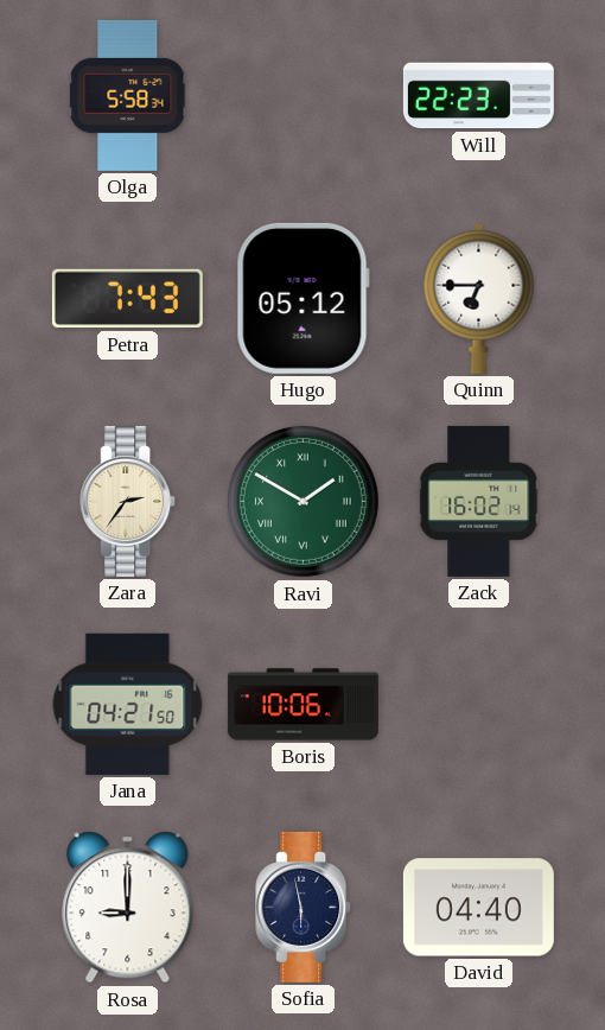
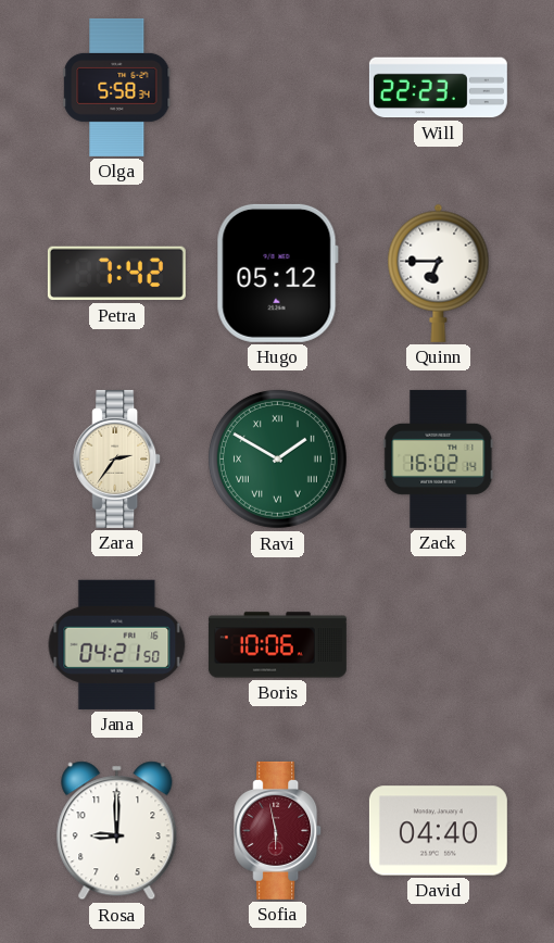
Petra: 7:43 -> 7:42 (116, 274)
Sofia dial: navy -> burgundy (278, 830)
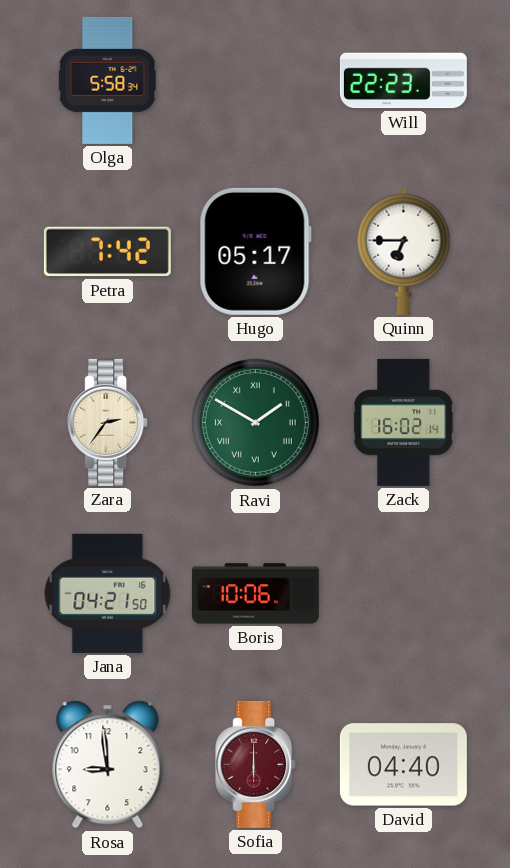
Hugo: 05:12 -> 05:17 (255, 251)
Rosa: 9:00 -> 8:59 (108, 765)
Sofia: 5:58 -> 6:00 (256, 764)
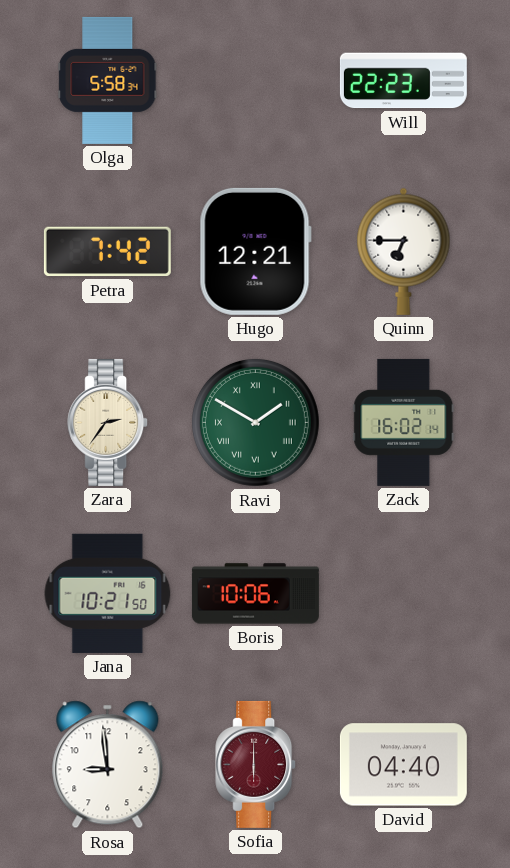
Hugo: 05:17 -> 12:21 (255, 251)
Jana: 04:21 -> 10:21 (108, 593)
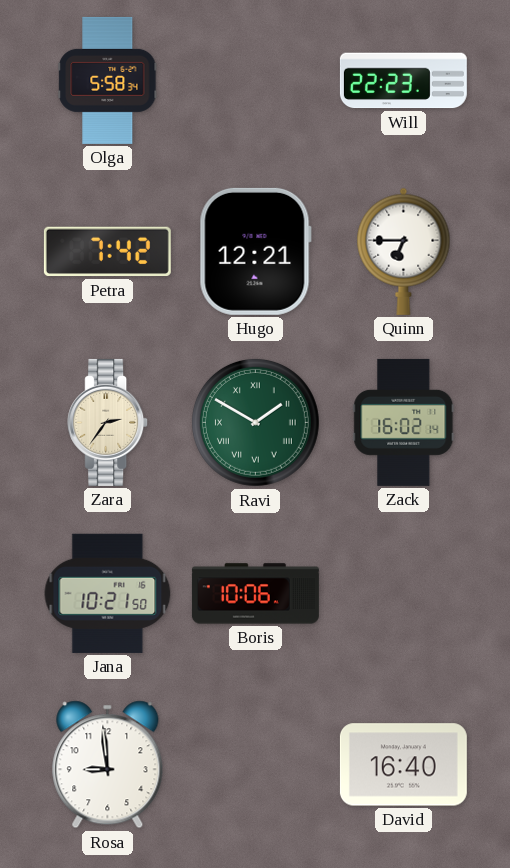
Sofia: 6:00 -> none (256, 764)
David: 04:40 -> 16:40 (403, 765)
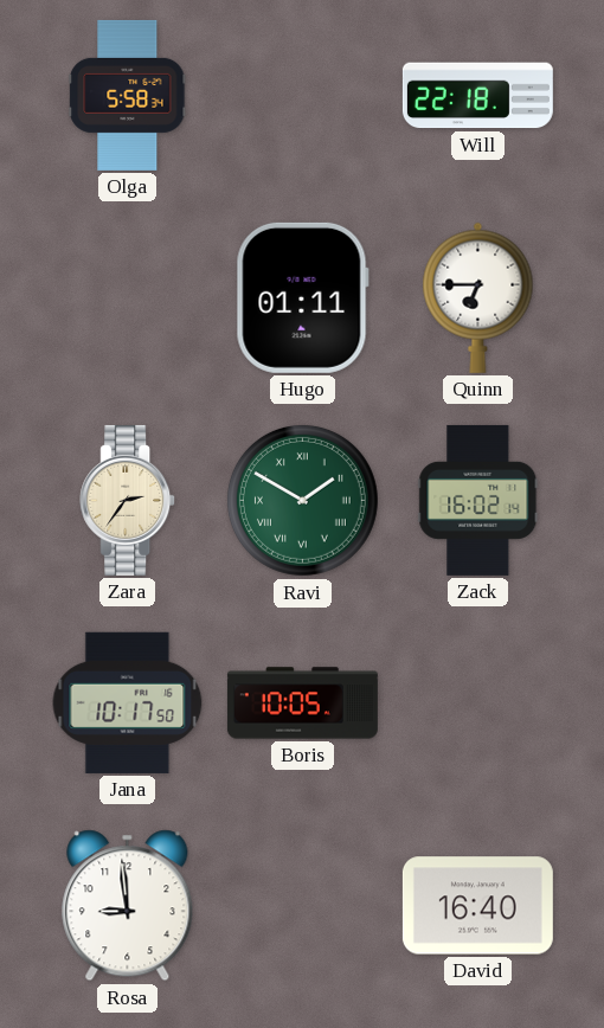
Will: 22:23 -> 22:18 (477, 96)
Petra: 7:42 -> none (107, 252)
Hugo: 12:21 -> 01:11 (302, 297)
Jana: 10:21 -> 10:17 (128, 702)
Boris: 10:06 -> 10:05 (302, 703)
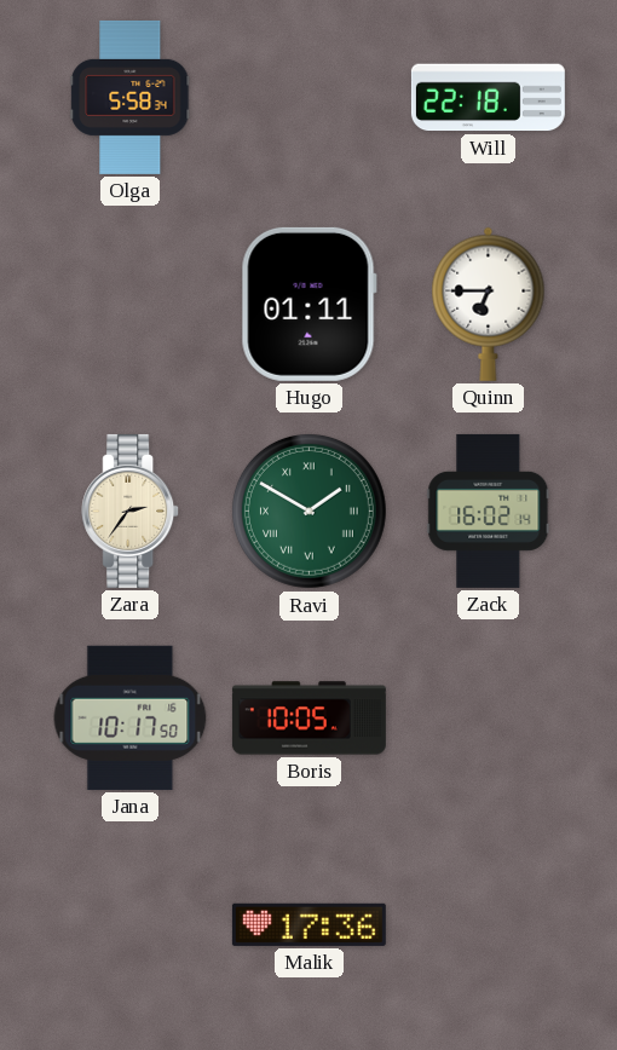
Rosa: 8:59 -> none (128, 906)
Malik: none -> 17:36 (308, 924)
David: 16:40 -> none (477, 906)
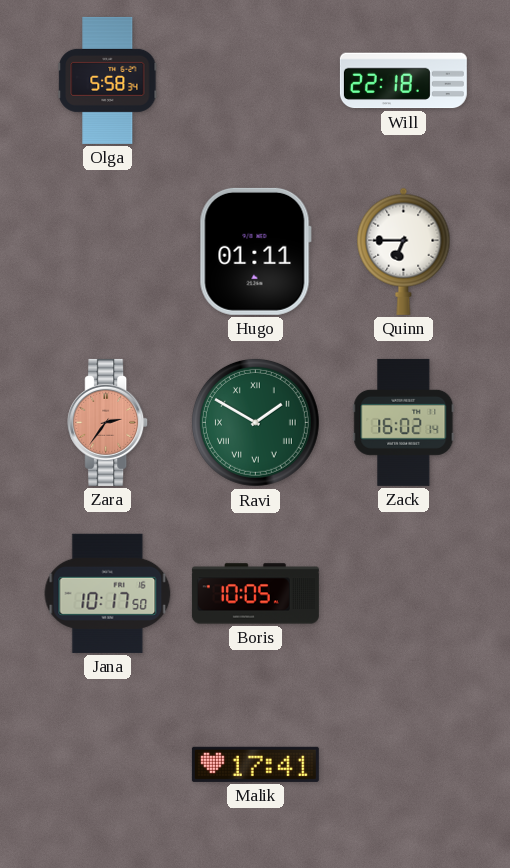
Zara dial: cream -> salmon (108, 422)
Malik: 17:36 -> 17:41 (255, 764)
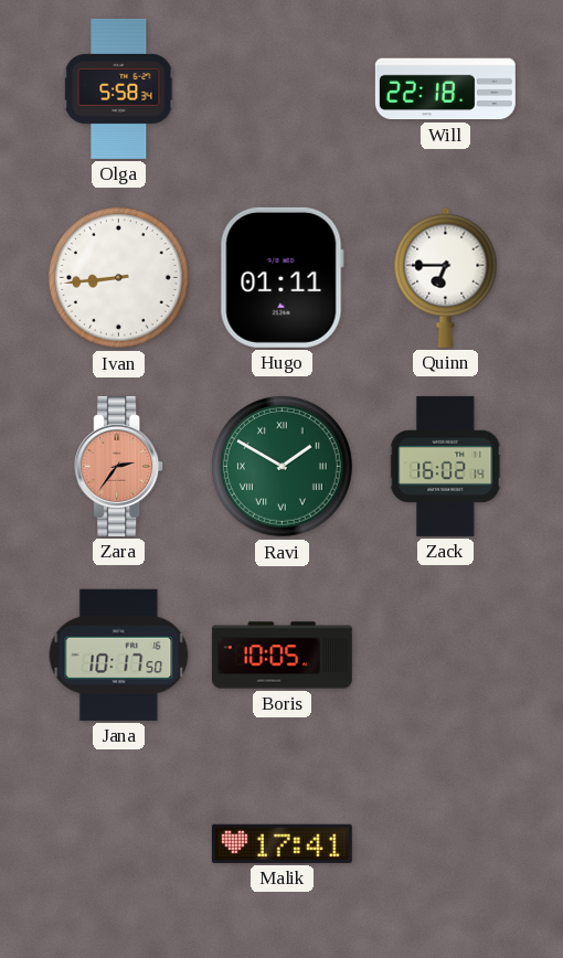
Ivan: none -> 8:44 (118, 277)
